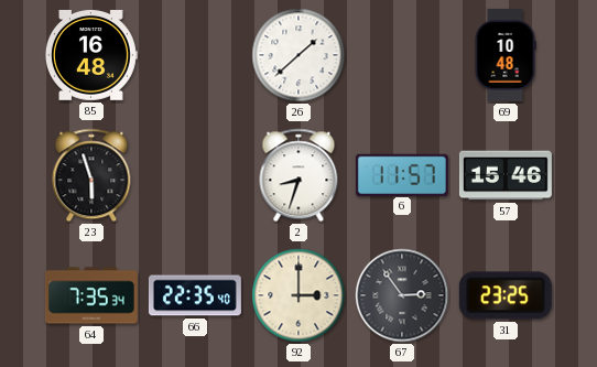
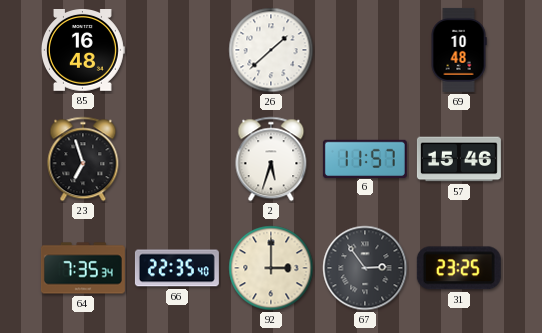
23: 5:57 -> 6:57 (83, 159)
2: 8:33 -> 5:33 (271, 159)
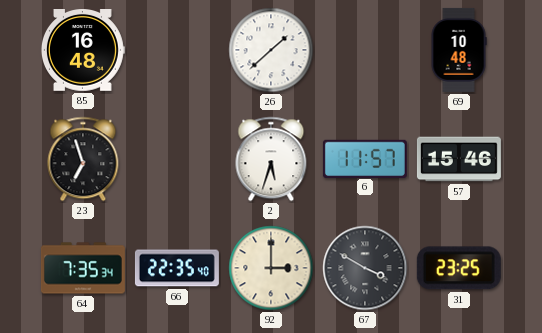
67: 2:54 -> 3:50 (365, 268)
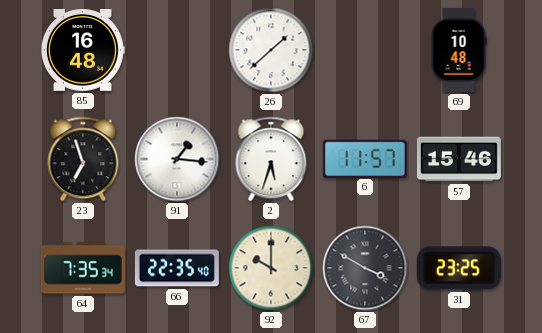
91: none -> 1:16 (177, 159)
92: 3:00 -> 10:00 (271, 268)
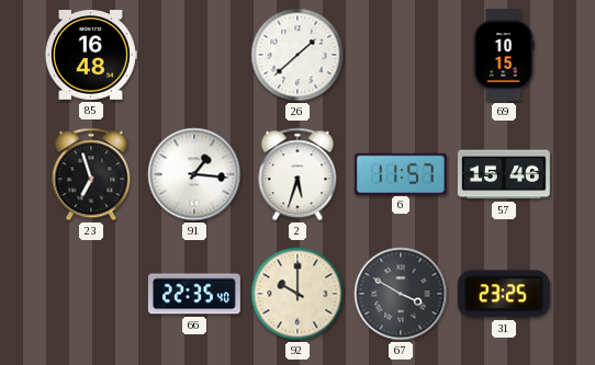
69: 10:48 -> 10:15 (504, 55)
64: 7:35 -> none (83, 268)
